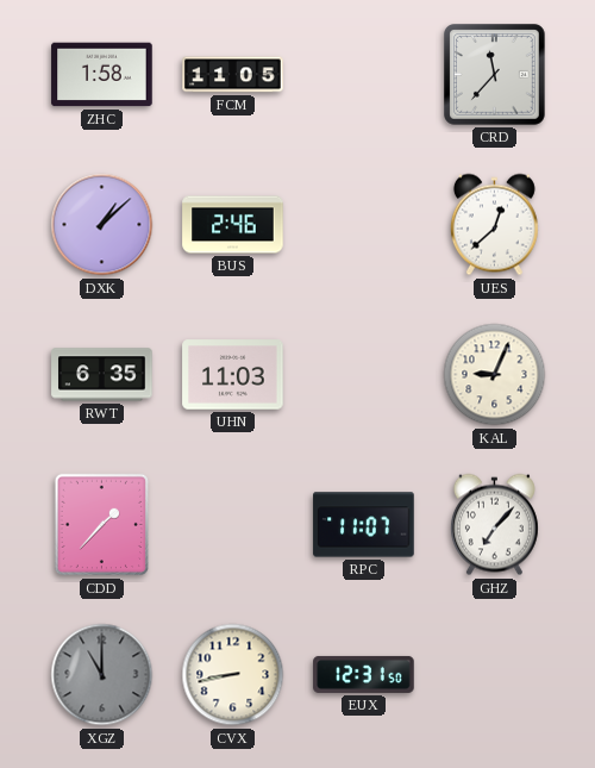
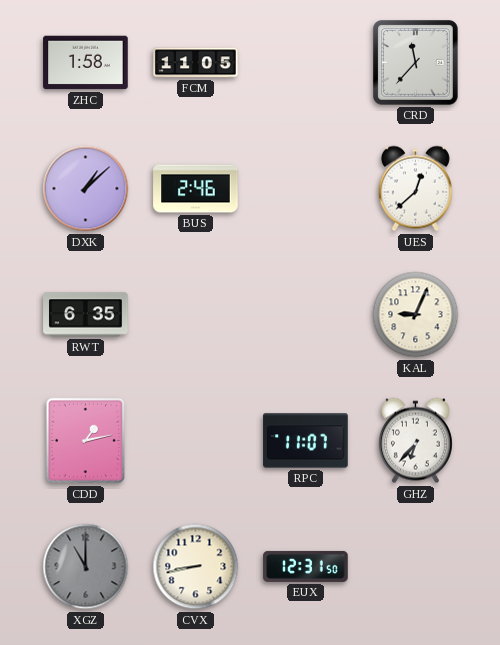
UHN: 11:03 -> none (233, 375)
CDD: 1:37 -> 1:13 (85, 441)
GHZ: 7:07 -> 6:37 (415, 441)
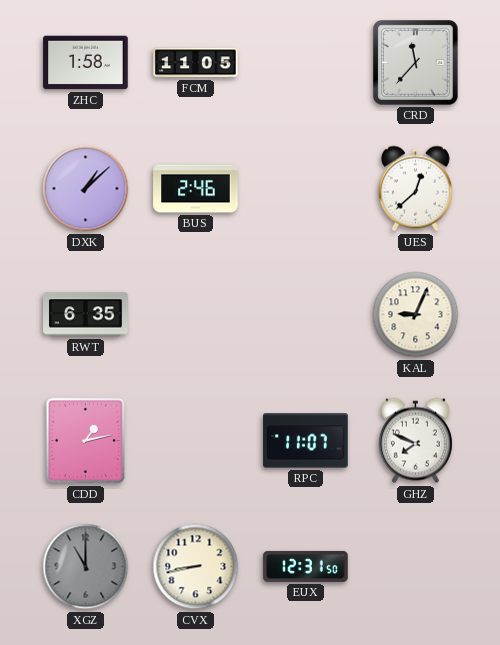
GHZ: 6:37 -> 7:49 (415, 441)
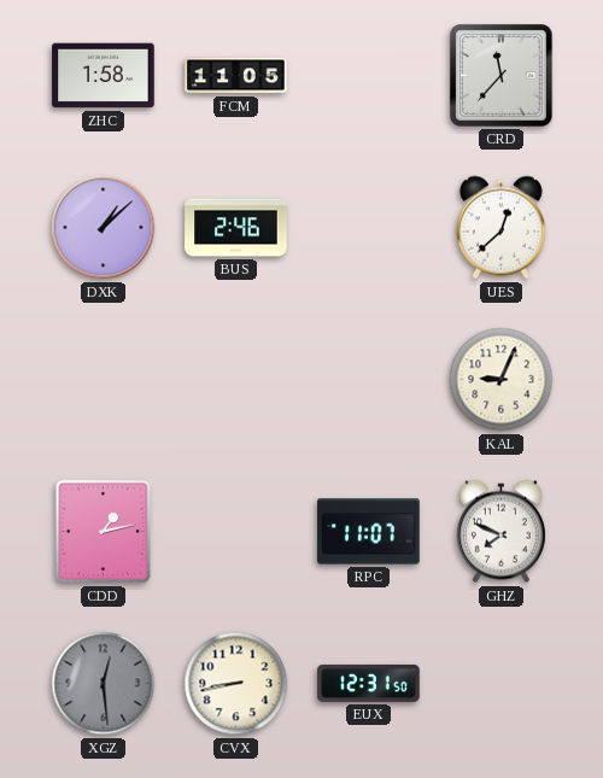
RWT: 6:35 -> none (86, 315)
XGZ: 11:00 -> 12:29 (104, 684)
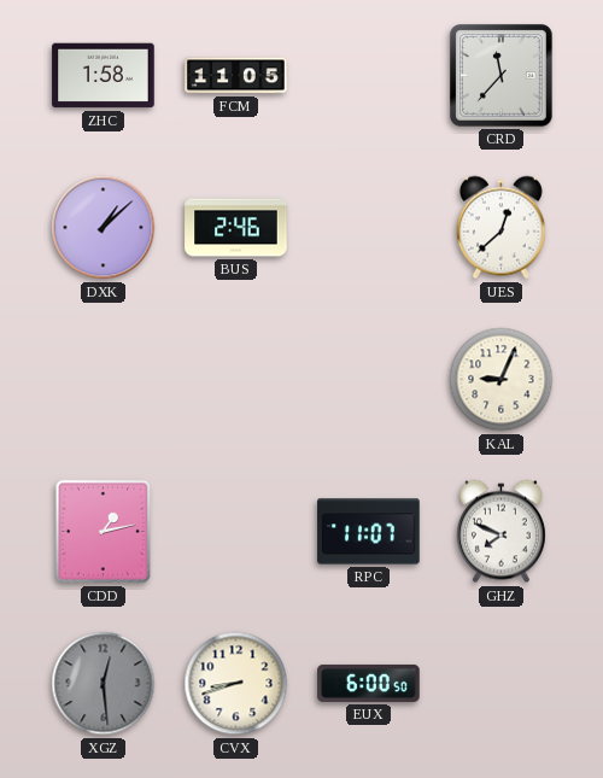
CVX: 8:43 -> 8:42 (236, 684)
EUX: 12:31 -> 6:00 (369, 683)
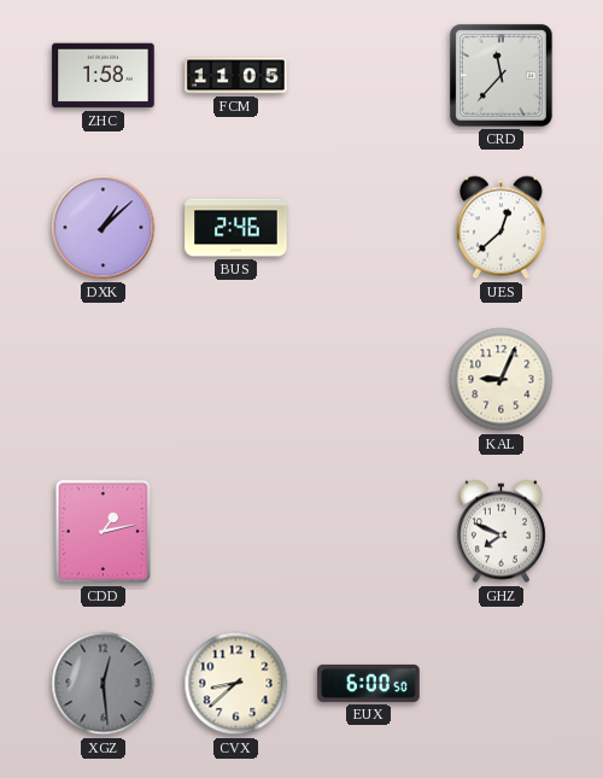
RPC: 11:07 -> none (369, 532)
CVX: 8:42 -> 8:38 (236, 684)
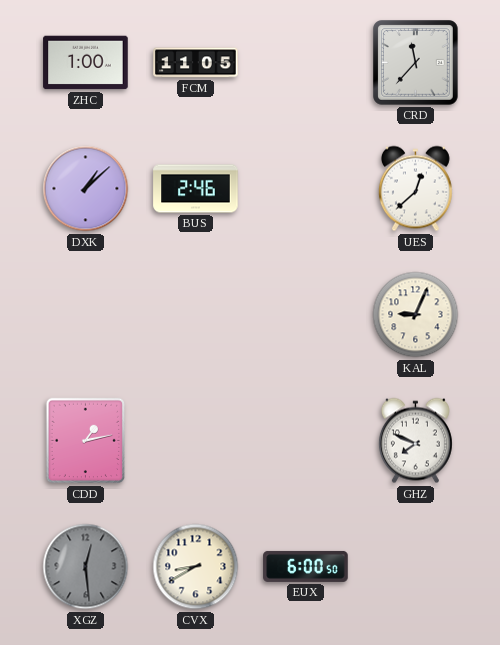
ZHC: 1:58 -> 1:00 (86, 63)
CVX: 8:38 -> 8:40 (196, 567)
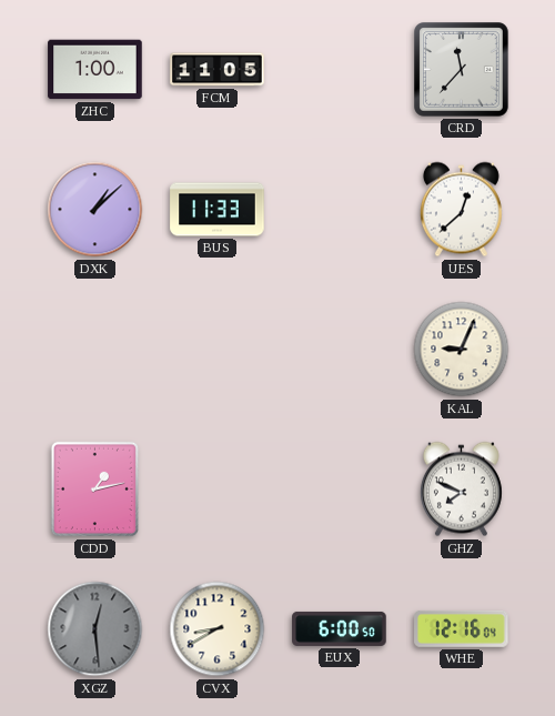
BUS: 2:46 -> 11:33 (218, 210)
WHE: none -> 12:16 (462, 628)
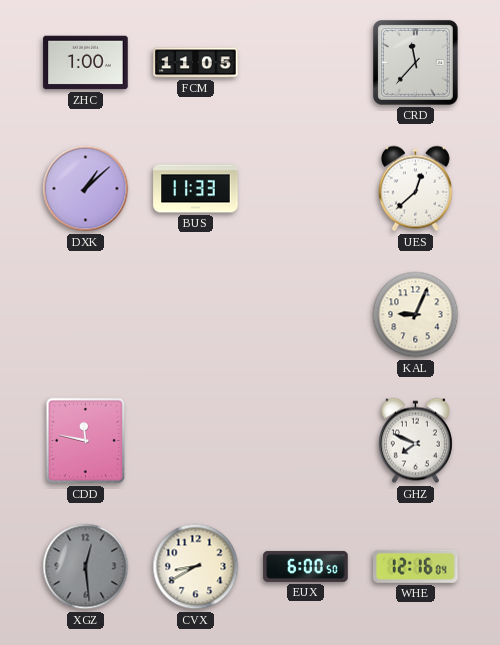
CDD: 1:13 -> 11:47 (85, 441)
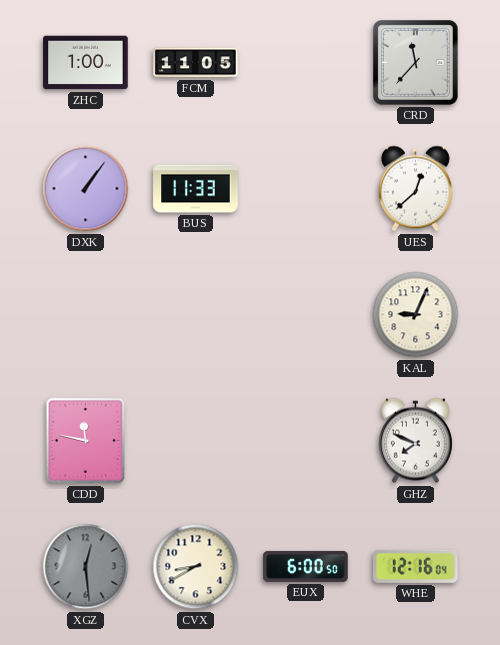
DXK: 1:08 -> 1:06 (86, 189)
